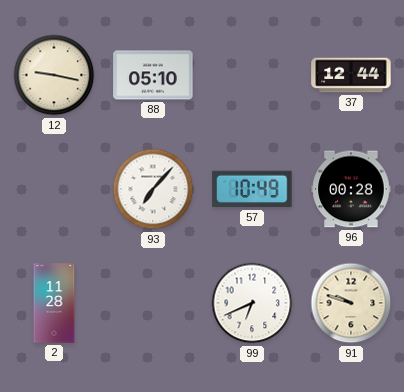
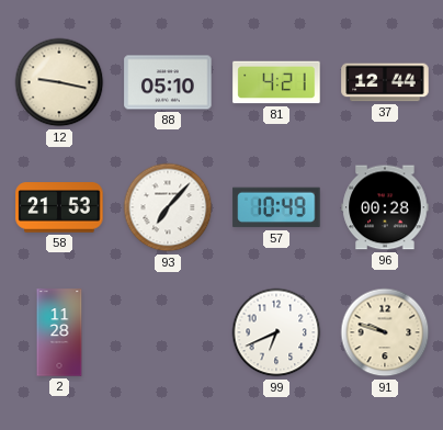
81: none -> 4:21 (276, 82)
58: none -> 21:53 (59, 207)
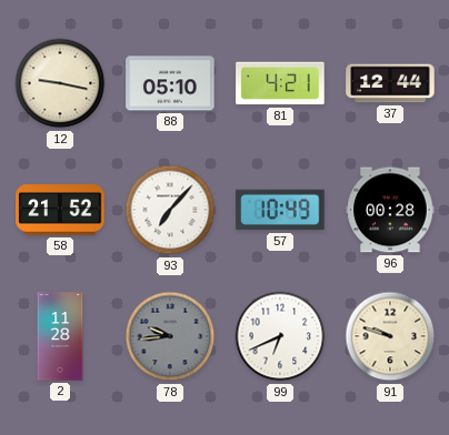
58: 21:53 -> 21:52 (60, 210)
78: none -> 9:44 (170, 336)
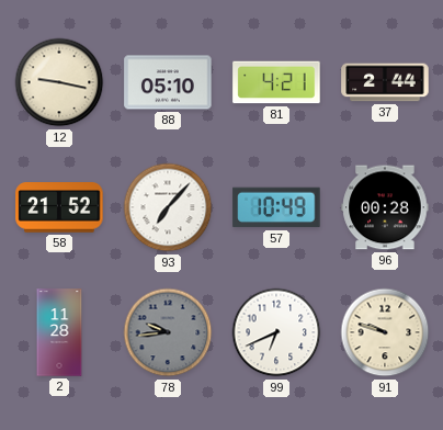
37: 12:44 -> 2:44 (385, 82)
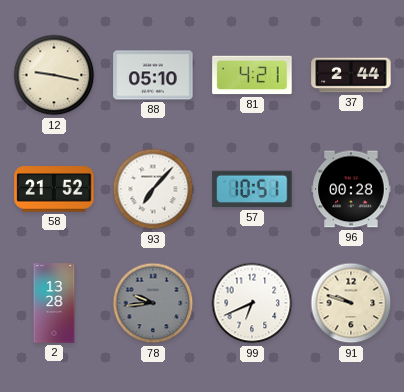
57: 10:49 -> 10:51 (252, 189)
2: 11:28 -> 13:28 (54, 303)
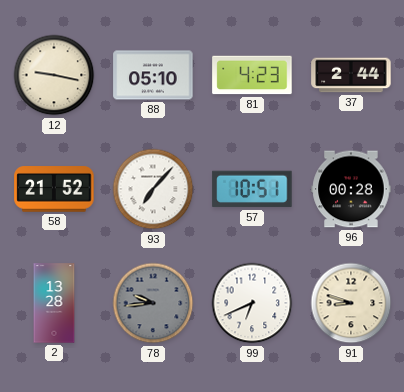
81: 4:21 -> 4:23 (252, 75)
91: 9:48 -> 8:48 (351, 303)
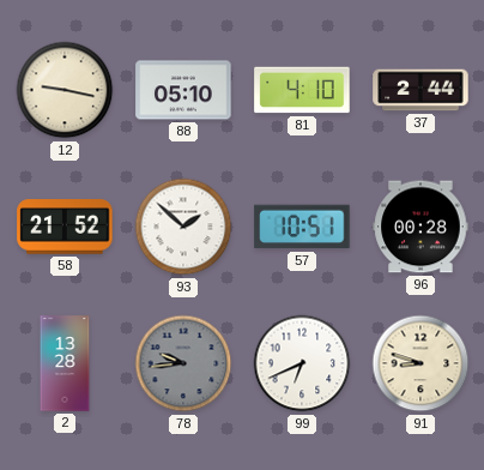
81: 4:23 -> 4:10 (302, 90)
93: 7:07 -> 1:52 (183, 227)
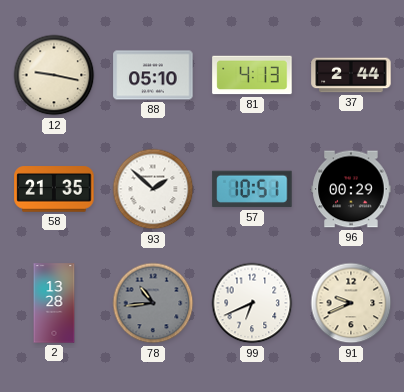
81: 4:10 -> 4:13 (252, 75)
58: 21:52 -> 21:35 (54, 189)
96: 00:28 -> 00:29 (351, 189)
78: 9:44 -> 10:44 (153, 303)
91: 8:48 -> 9:41 (351, 303)
